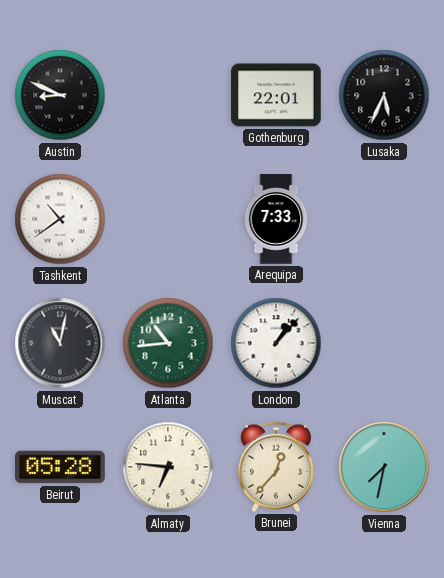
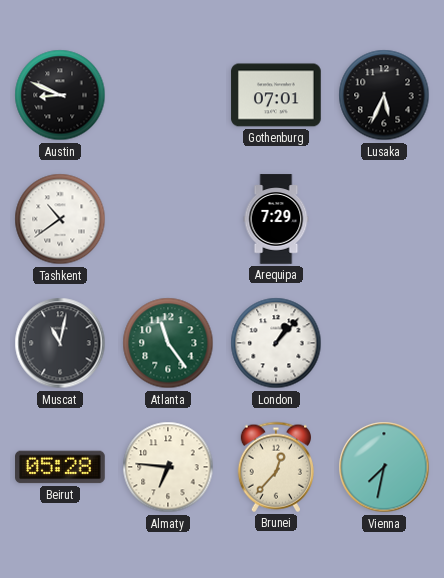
Gothenburg: 22:01 -> 07:01 (276, 95)
Arequipa: 7:33 -> 7:29 (276, 219)
Atlanta: 10:44 -> 11:24 (168, 343)
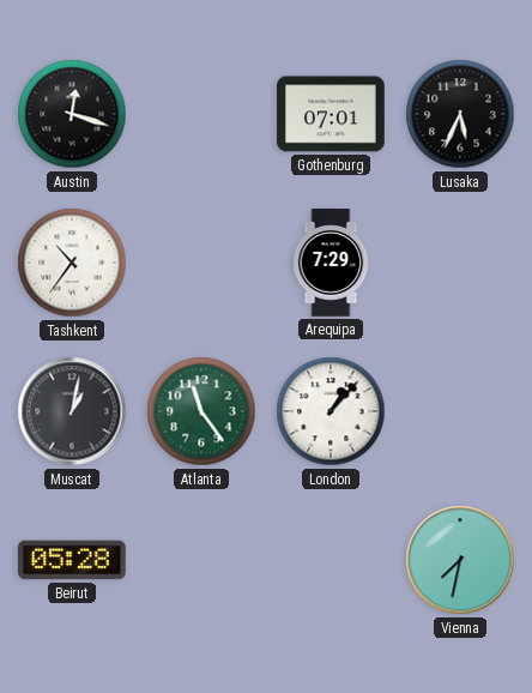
Austin: 8:49 -> 12:18 (72, 114)
Tashkent: 10:39 -> 10:36 (72, 263)
Muscat: 11:02 -> 1:02 (72, 411)
Almaty: 6:46 -> none (168, 467)
Brunei: 12:37 -> none (276, 467)
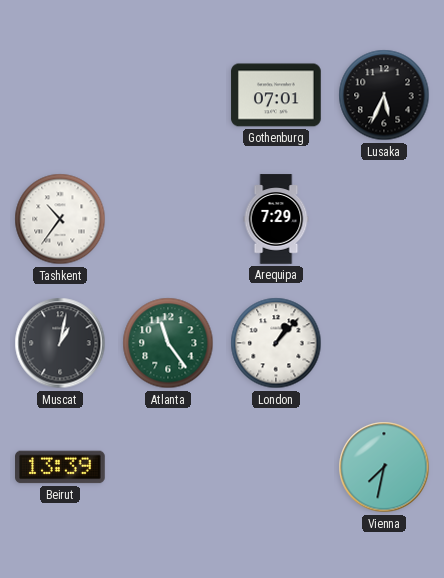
Austin: 12:18 -> none (72, 114)
Beirut: 05:28 -> 13:39 (60, 467)
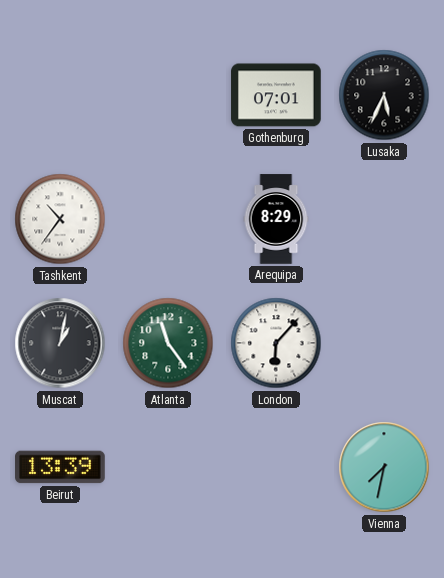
Arequipa: 7:29 -> 8:29 (276, 219)
London: 1:07 -> 6:07 (276, 343)
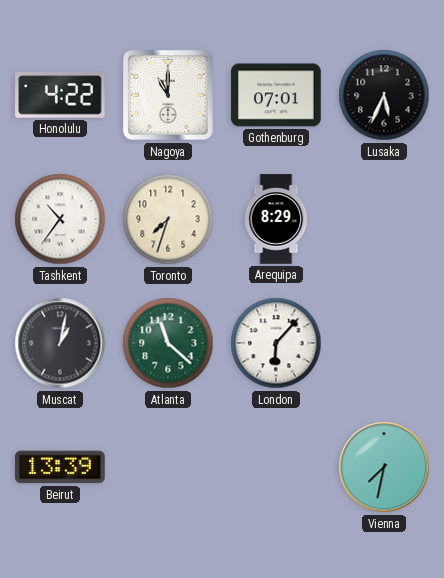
Honolulu: none -> 4:22 (60, 95)
Nagoya: none -> 11:00 (168, 95)
Toronto: none -> 7:33 (168, 219)
Atlanta: 11:24 -> 11:22 (168, 343)
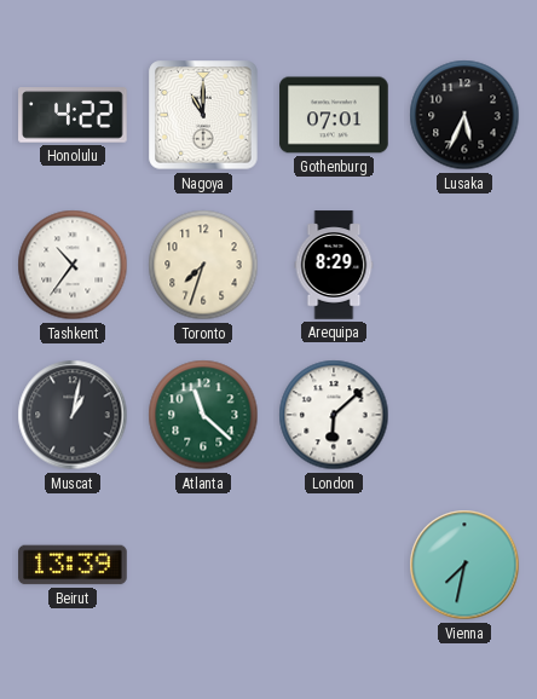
London: 6:07 -> 6:08 (334, 415)
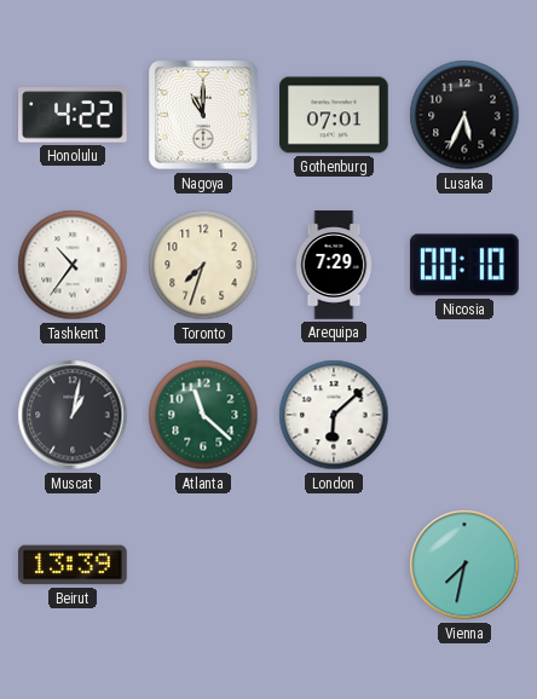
Arequipa: 8:29 -> 7:29 (334, 265)
Nicosia: none -> 00:10 (466, 265)
